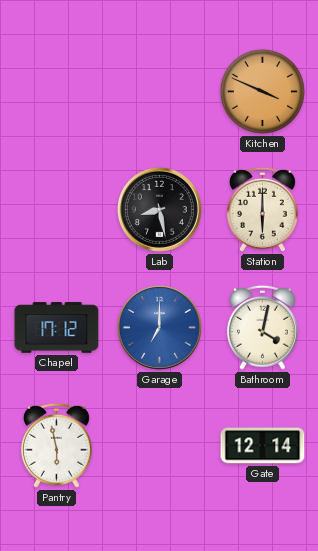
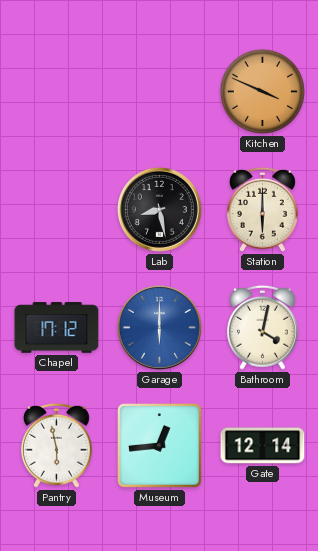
Garage: 7:00 -> 6:00 (159, 327)
Museum: none -> 12:44 (160, 446)
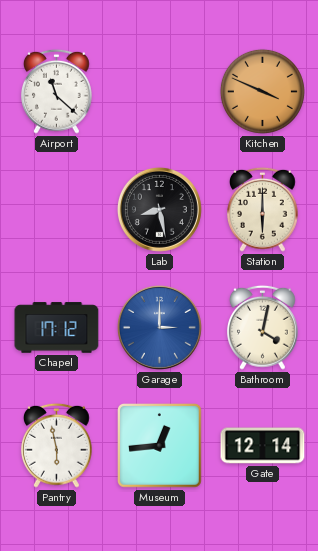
Airport: none -> 11:22 (57, 91)
Garage: 6:00 -> 3:00 (159, 327)
